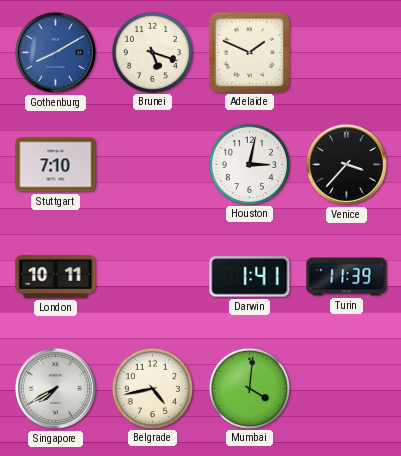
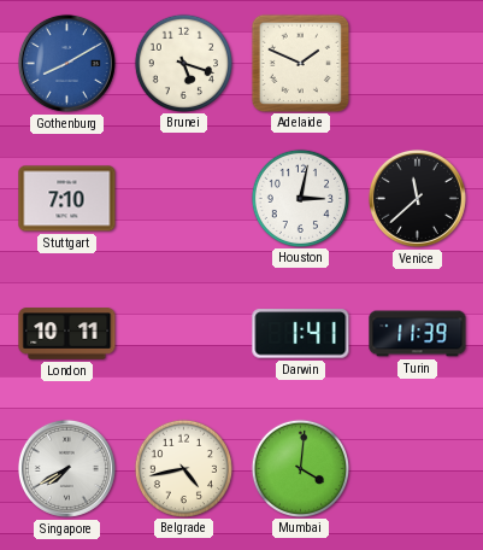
Venice: 3:37 -> 11:38 (417, 198)
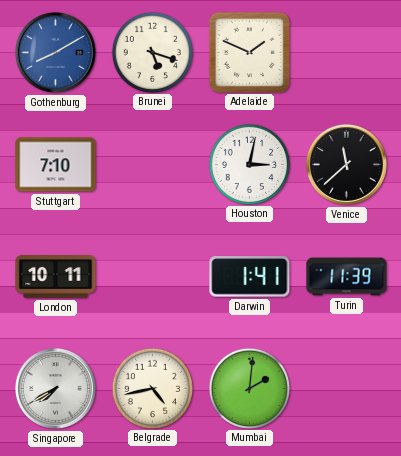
Mumbai: 4:01 -> 2:01 (249, 388)
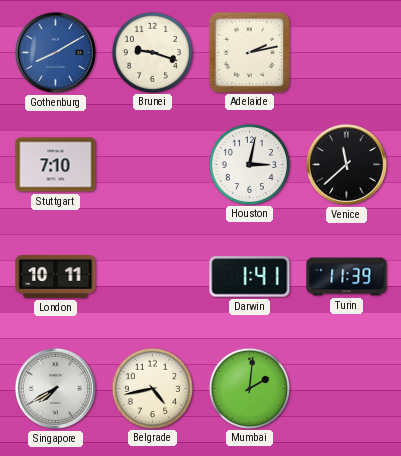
Brunei: 5:18 -> 9:18 (152, 52)
Adelaide: 1:49 -> 2:13 (249, 52)
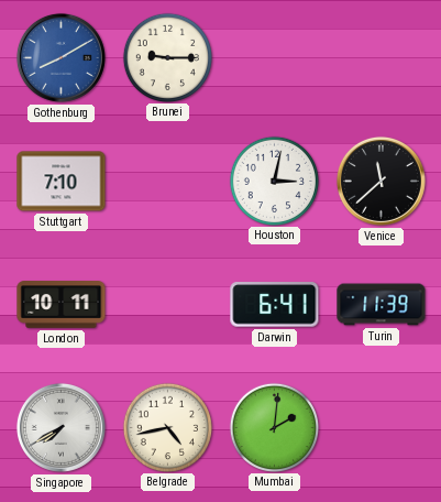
Brunei: 9:18 -> 9:15 (167, 57)
Adelaide: 2:13 -> none (249, 52)
Darwin: 1:41 -> 6:41 (275, 305)
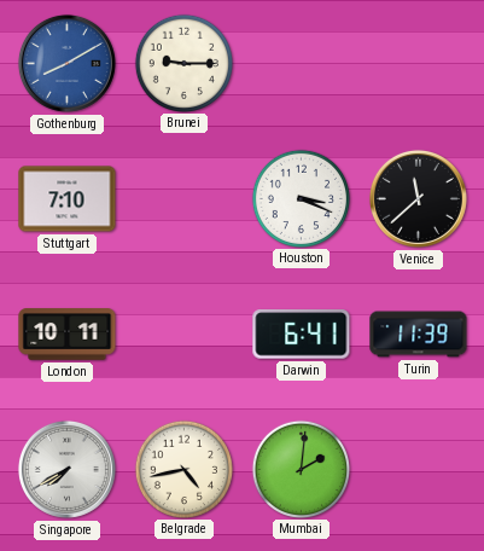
Houston: 3:02 -> 3:19 (301, 198)
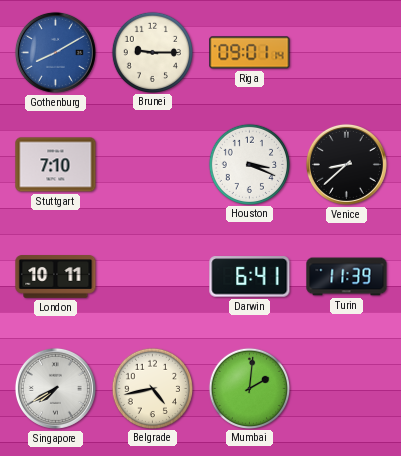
Riga: none -> 09:01 (250, 53)
Venice: 11:38 -> 8:38 (346, 164)
